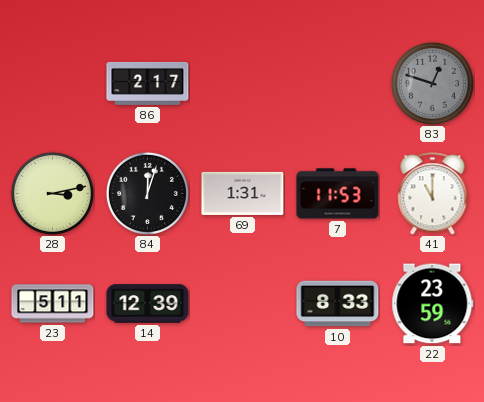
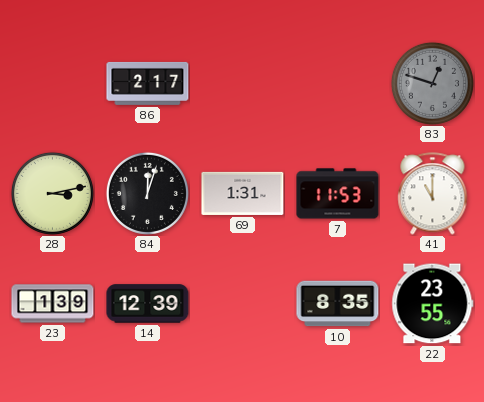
23: 5:11 -> 1:39 (53, 304)
10: 8:33 -> 8:35 (338, 304)
22: 23:59 -> 23:55 (433, 304)
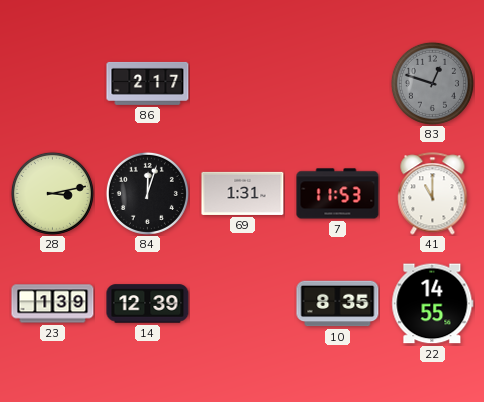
22: 23:55 -> 14:55 (433, 304)
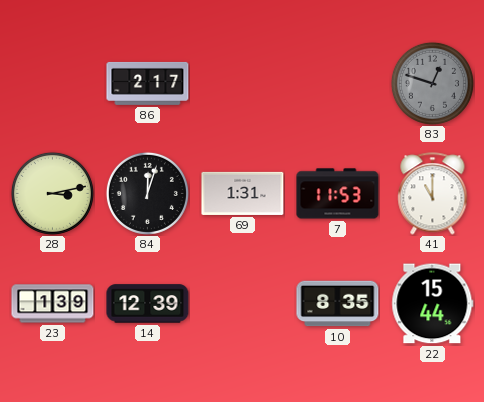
22: 14:55 -> 15:44 (433, 304)
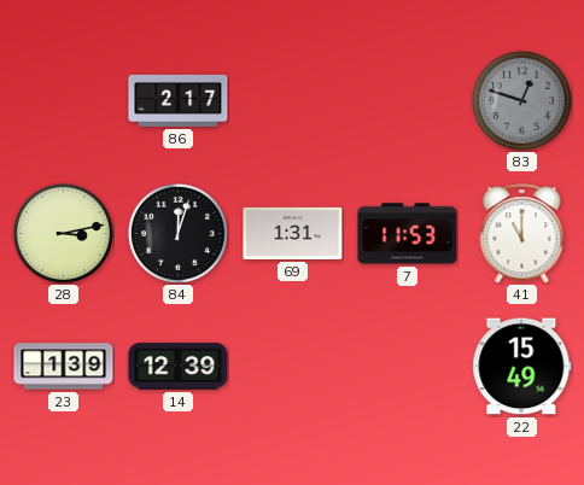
10: 8:35 -> none (338, 304)
22: 15:44 -> 15:49 (522, 367)
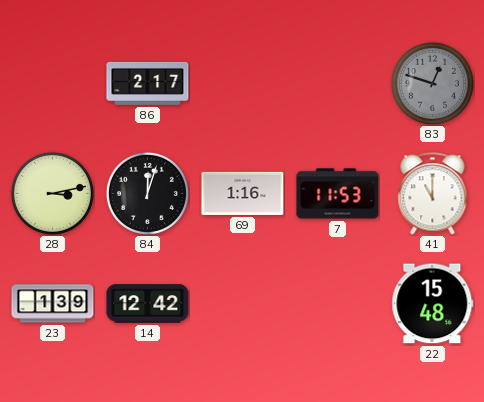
69: 1:31 -> 1:16 (243, 193)
14: 12:39 -> 12:42 (148, 304)
22: 15:49 -> 15:48 (433, 304)
